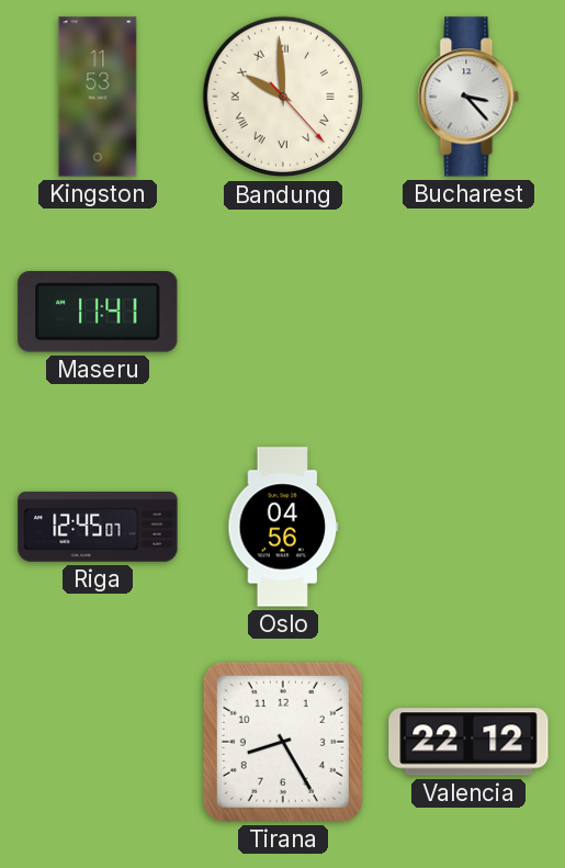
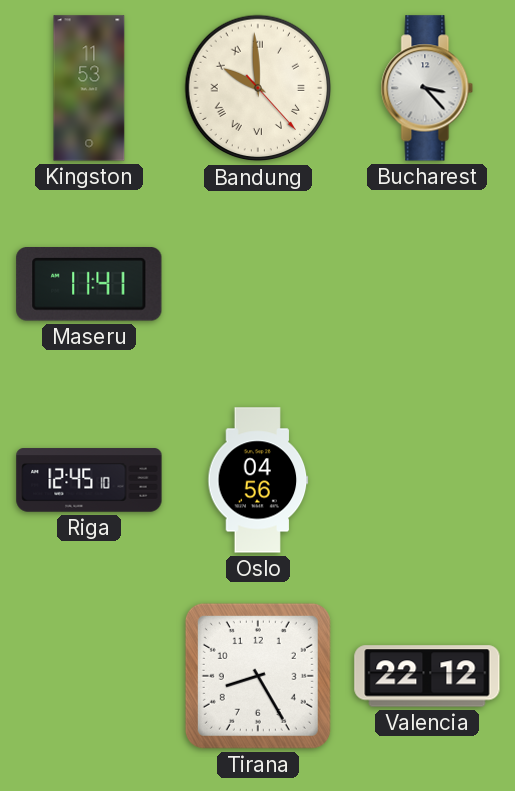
Riga: 12:45:07 -> 12:45:10 (89, 480)
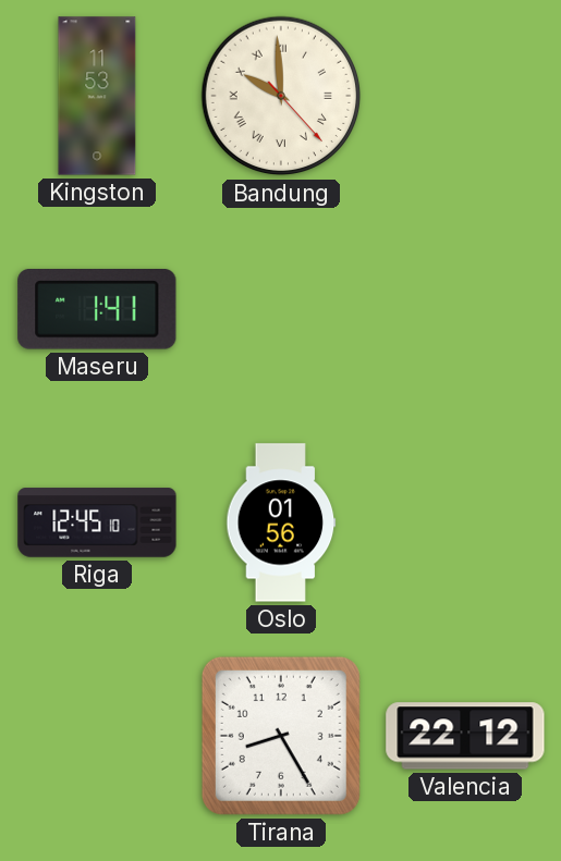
Bucharest: 3:23 -> none (427, 88)
Maseru: 11:41 -> 1:41 (97, 309)
Oslo: 04:56 -> 01:56 (281, 522)
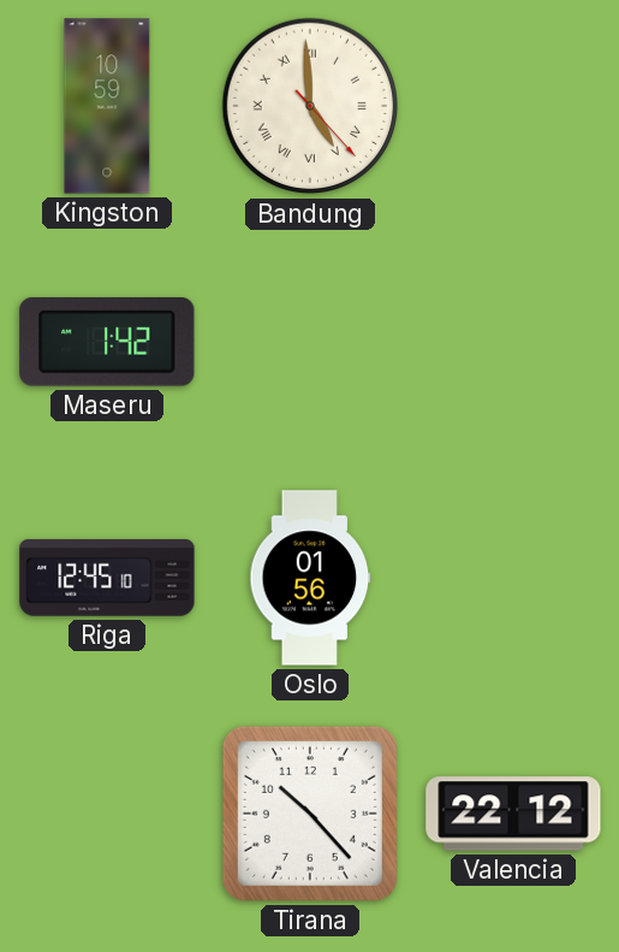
Kingston: 11:53 -> 10:59 (107, 106)
Bandung: 9:59 -> 4:59 (310, 106)
Maseru: 1:41 -> 1:42 (107, 342)
Tirana: 8:25 -> 10:23 (310, 814)
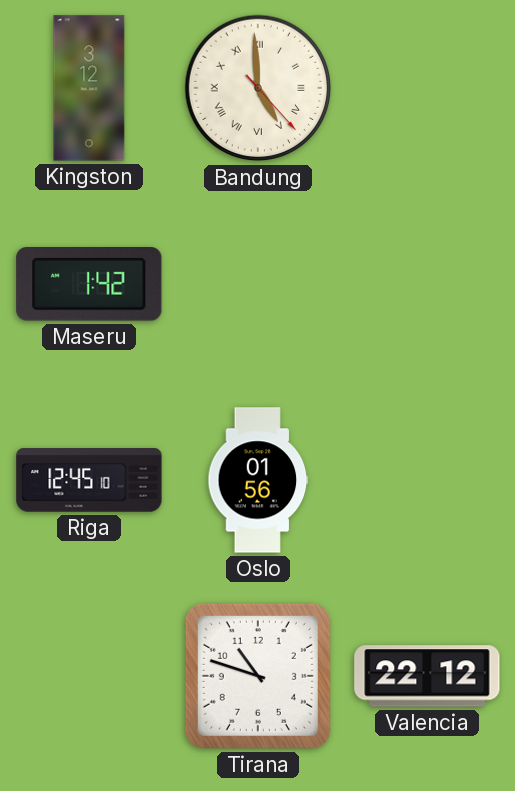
Kingston: 10:59 -> 3:12 (89, 88)
Tirana: 10:23 -> 10:48 (258, 676)
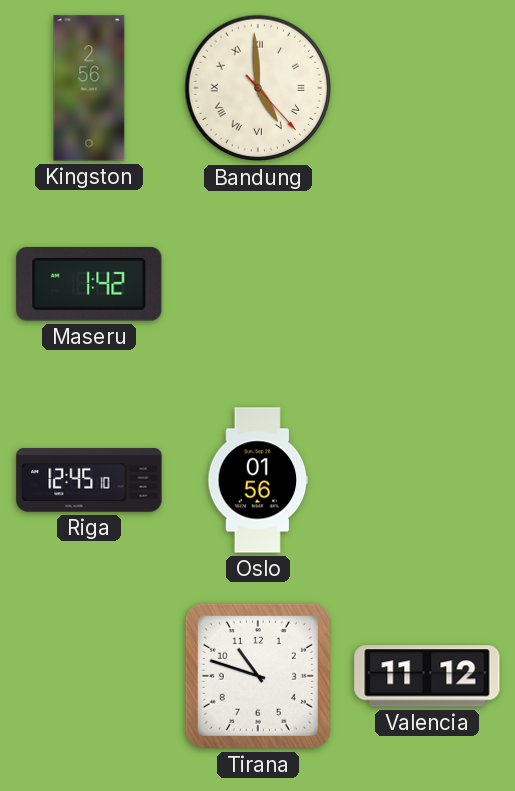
Kingston: 3:12 -> 2:56 (89, 88)
Valencia: 22:12 -> 11:12 (427, 676)
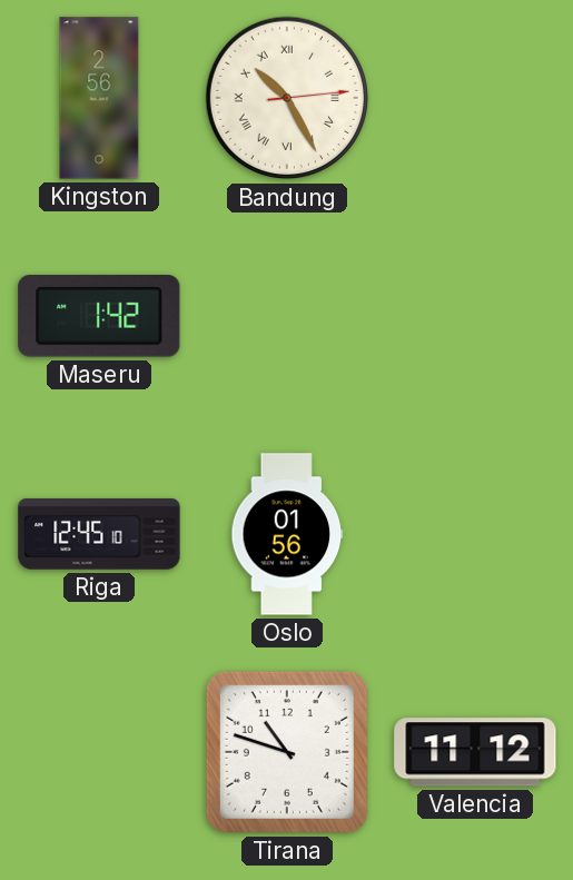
Bandung: 4:59 -> 10:25 (287, 98)
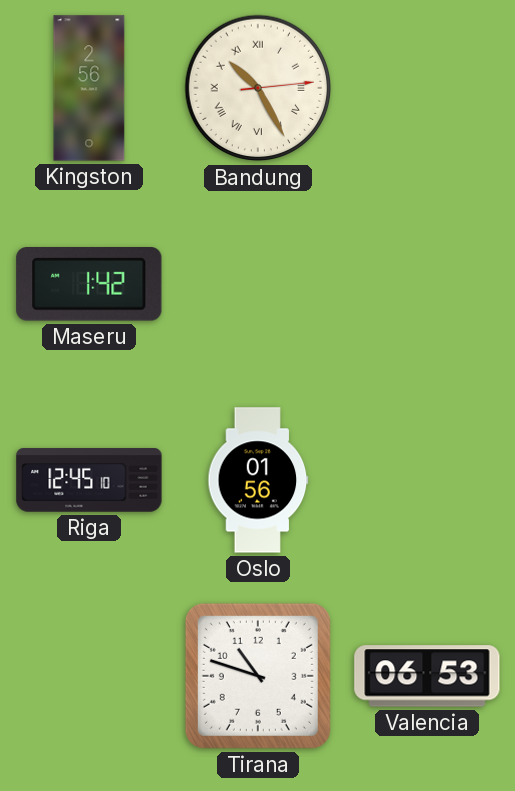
Valencia: 11:12 -> 06:53 (427, 676)
